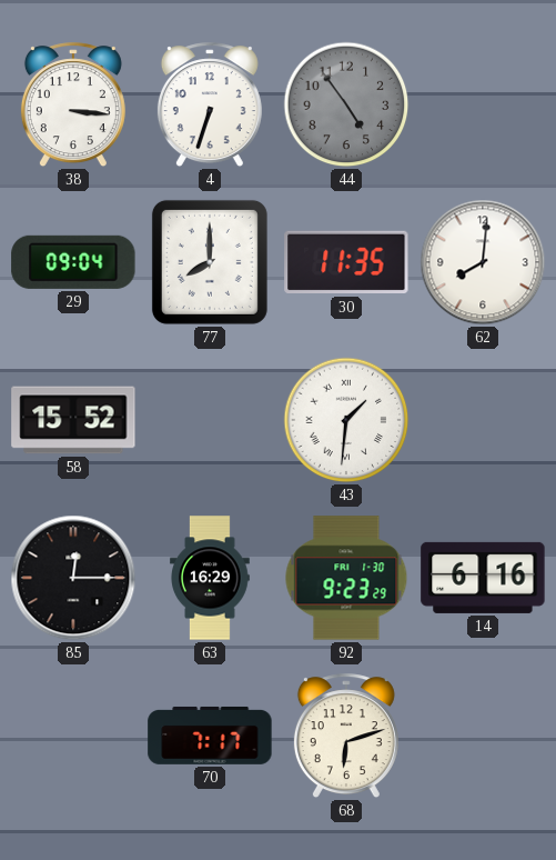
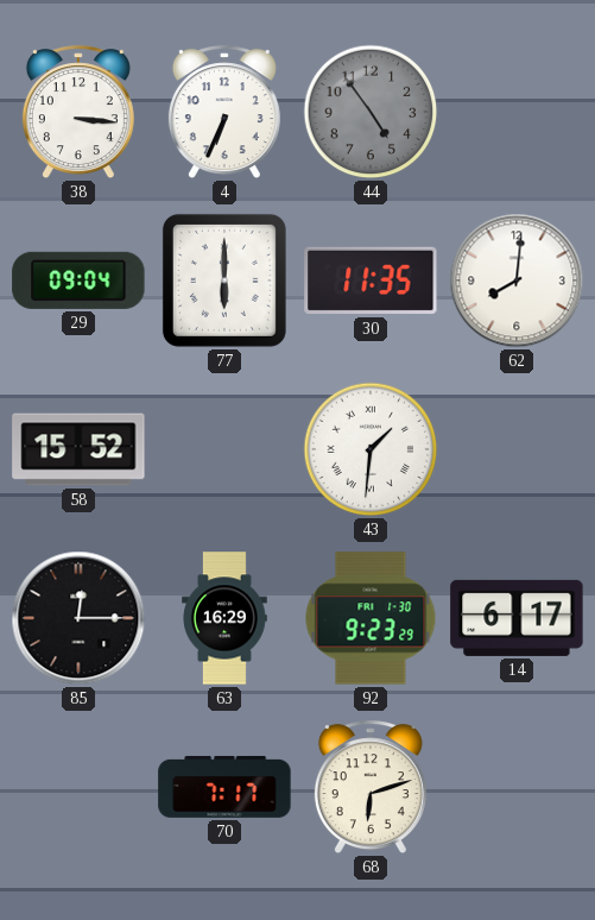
4: 6:33 -> 6:34 (224, 113)
77: 8:00 -> 6:00 (224, 281)
14: 6:16 -> 6:17 (517, 618)
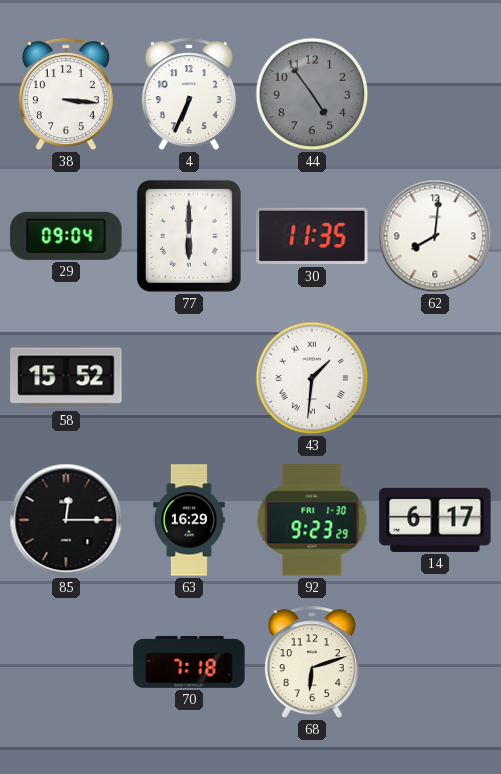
70: 7:17 -> 7:18 (189, 662)
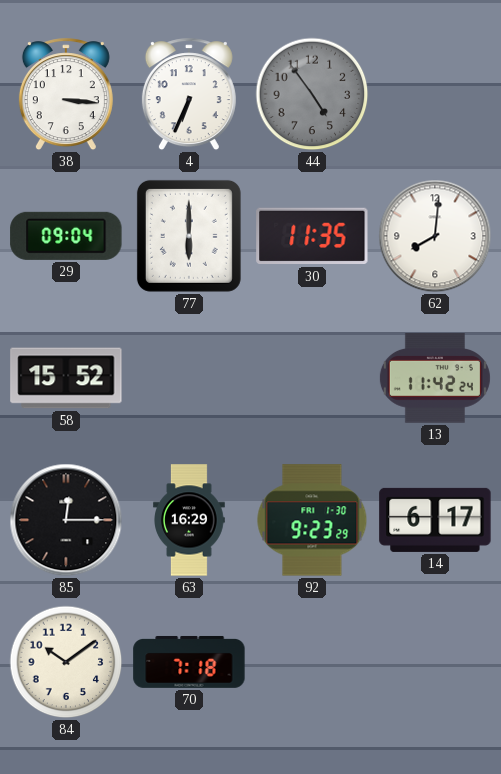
43: 1:31 -> none (312, 378)
13: none -> 11:42 (435, 378)
84: none -> 10:09 (66, 662)
68: 6:12 -> none (312, 663)
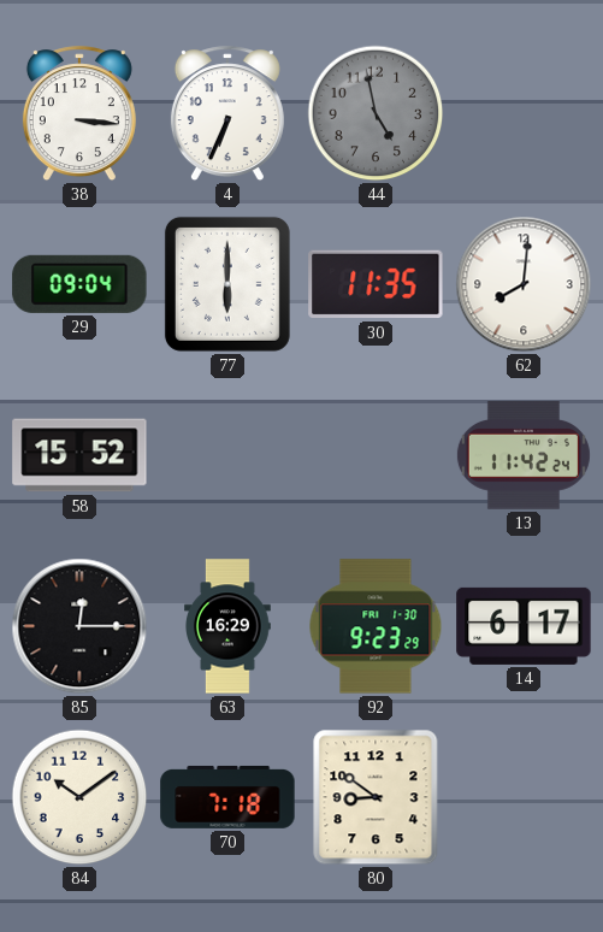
44: 4:54 -> 4:58 (376, 113)
80: none -> 8:51 (376, 797)
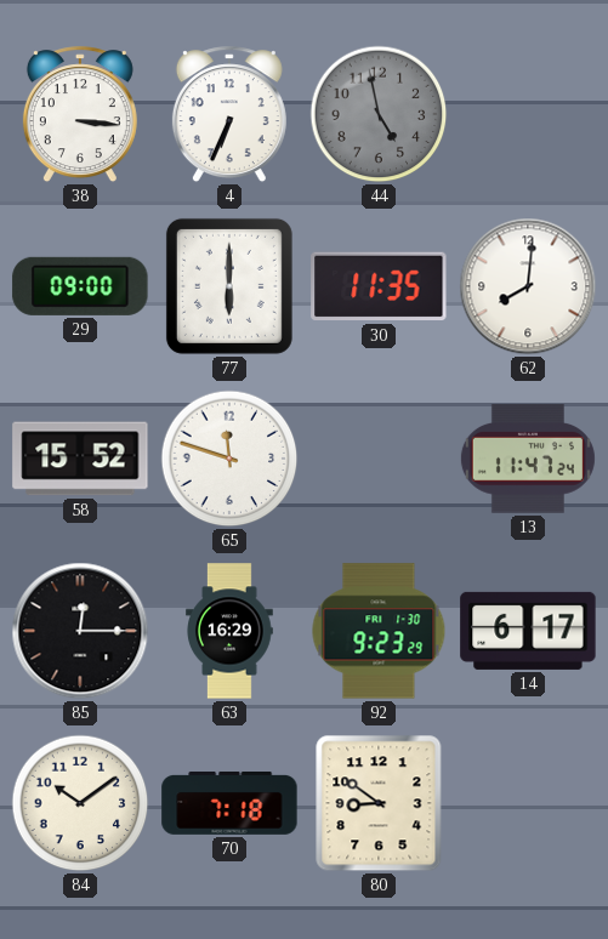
29: 09:04 -> 09:00 (80, 286)
65: none -> 11:48 (229, 459)
13: 11:42 -> 11:47 (528, 459)
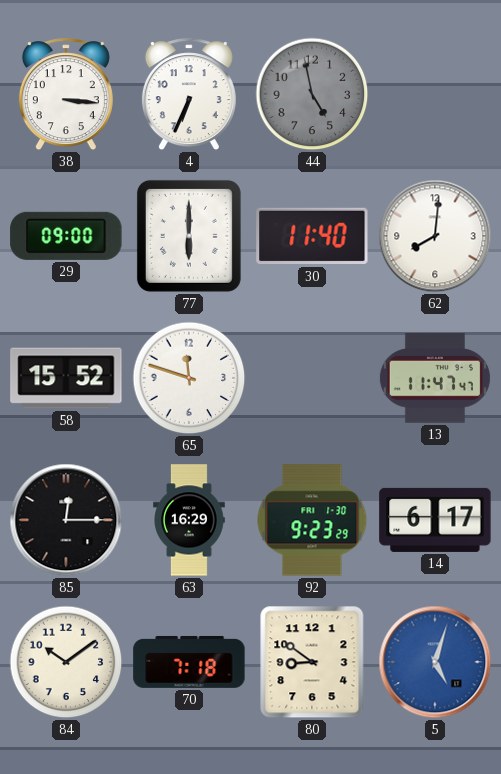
30: 11:35 -> 11:40 (312, 236)
13: 11:47:24 -> 11:47:47 (435, 378)
5: none -> 5:03 (435, 662)
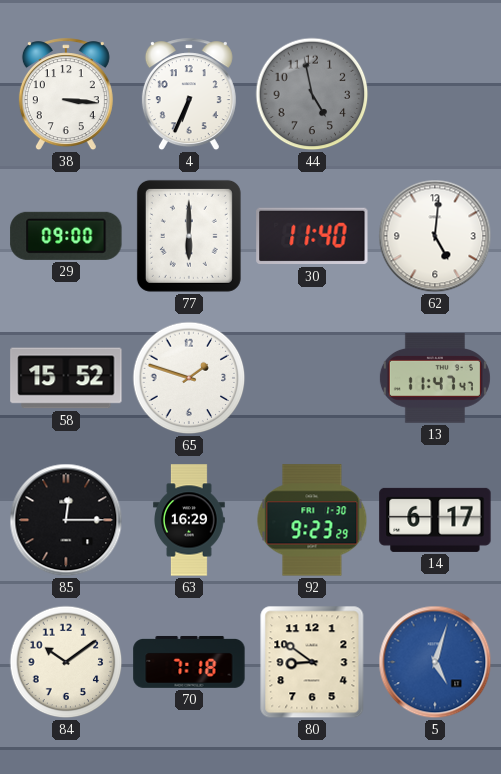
62: 8:01 -> 5:01 (435, 236)
65: 11:48 -> 1:48 (189, 378)
